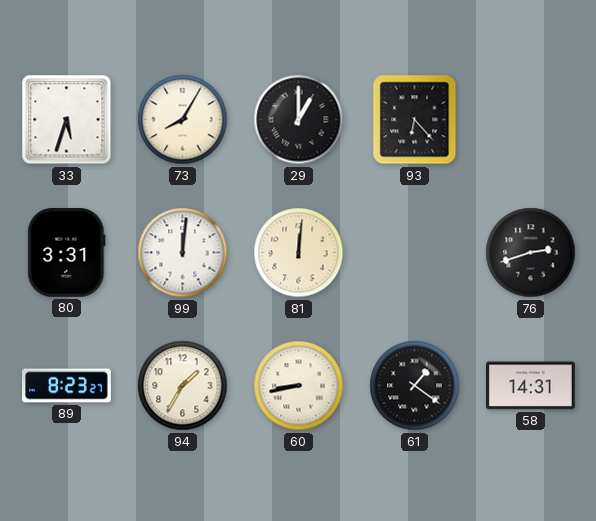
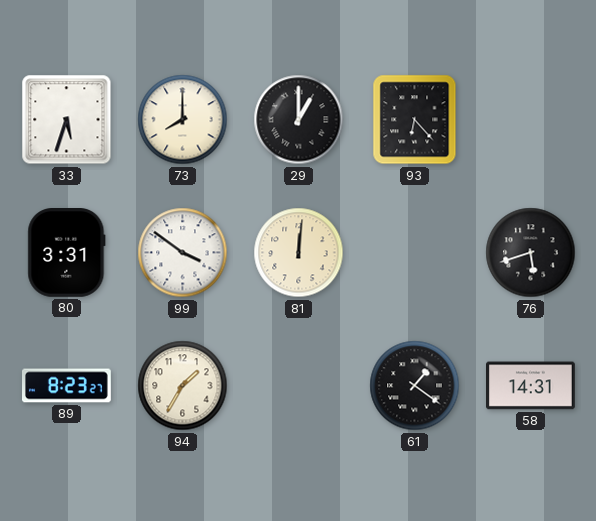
73: 8:05 -> 8:00 (183, 120)
99: 12:01 -> 3:51 (183, 253)
76: 2:42 -> 5:42 (531, 253)
60: 8:43 -> none (299, 386)
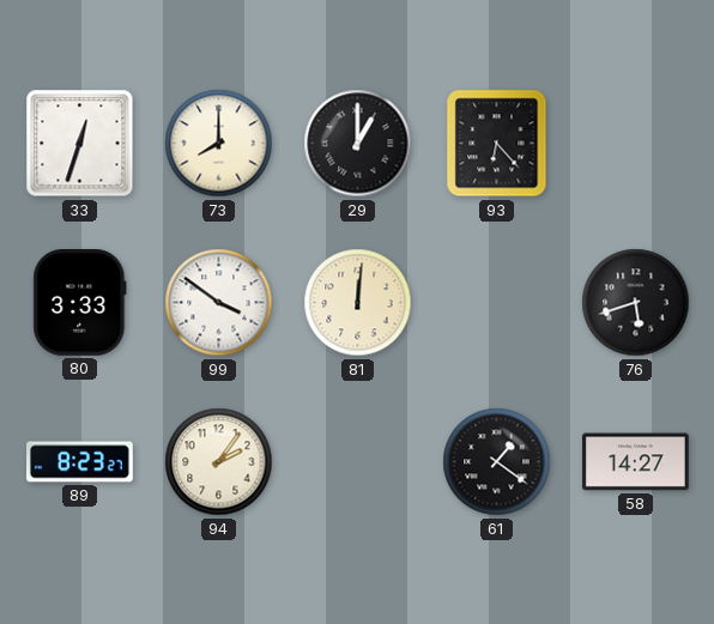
33: 5:33 -> 12:33 (80, 144)
80: 3:31 -> 3:33 (80, 303)
94: 1:35 -> 2:06 (219, 462)
58: 14:31 -> 14:27 (636, 462)
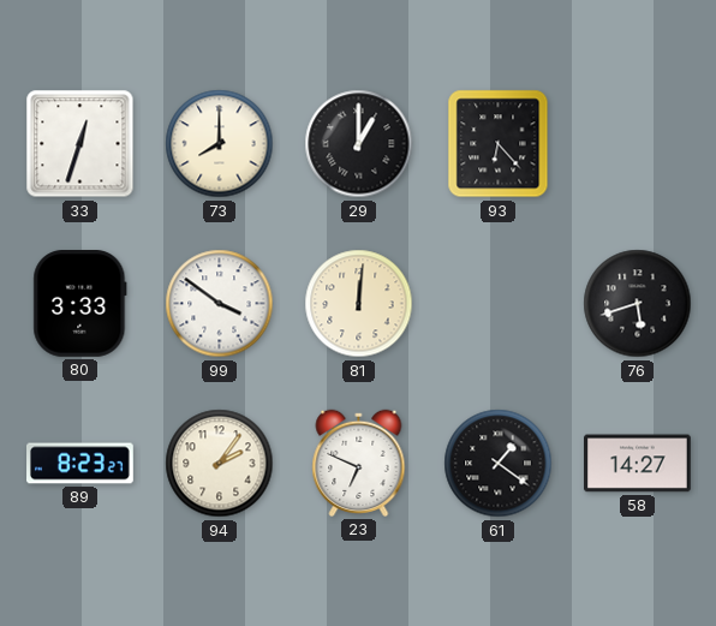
23: none -> 6:49 (359, 463)
